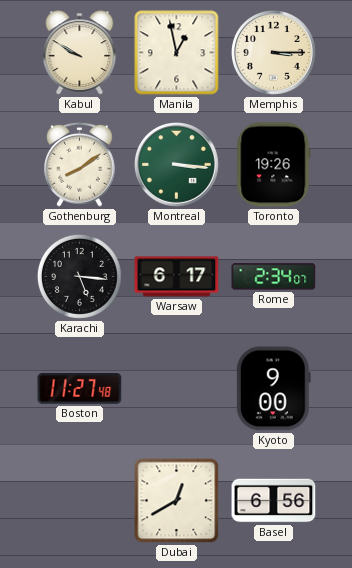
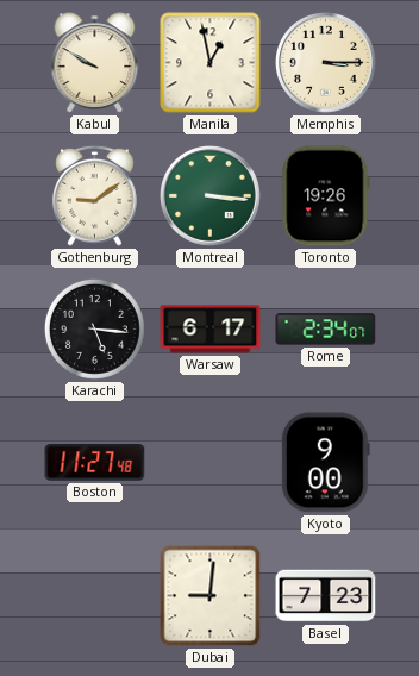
Gothenburg: 8:09 -> 9:09 (95, 195)
Dubai: 12:40 -> 9:01 (211, 596)
Basel: 6:56 -> 7:23 (326, 596)
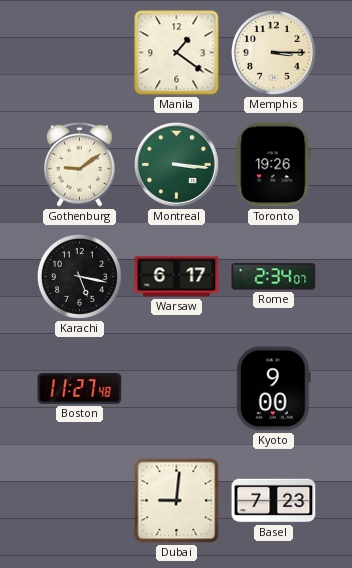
Kabul: 9:50 -> none (95, 63)
Manila: 12:58 -> 1:21 (177, 53)
Karachi: 5:16 -> 5:17 (79, 276)
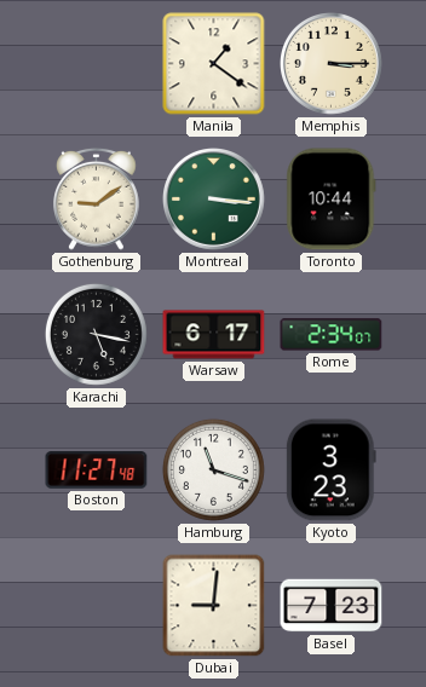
Toronto: 19:26 -> 10:44 (332, 200)
Hamburg: none -> 11:18 (213, 469)
Kyoto: 9:00 -> 3:23 (330, 470)
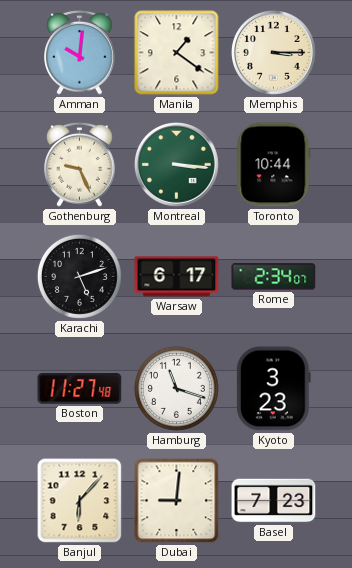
Amman: none -> 10:01 (80, 52)
Gothenburg: 9:09 -> 9:26 (80, 164)
Karachi: 5:17 -> 5:12 (79, 276)
Banjul: none -> 6:07 (80, 501)
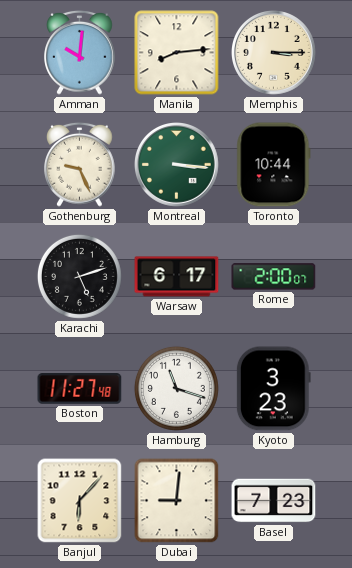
Manila: 1:21 -> 8:14 (177, 53)
Rome: 2:34 -> 2:00 (274, 277)
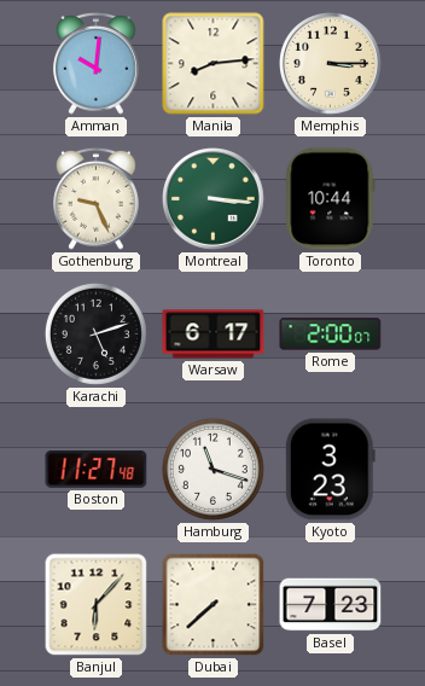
Dubai: 9:01 -> 7:38 (214, 605)
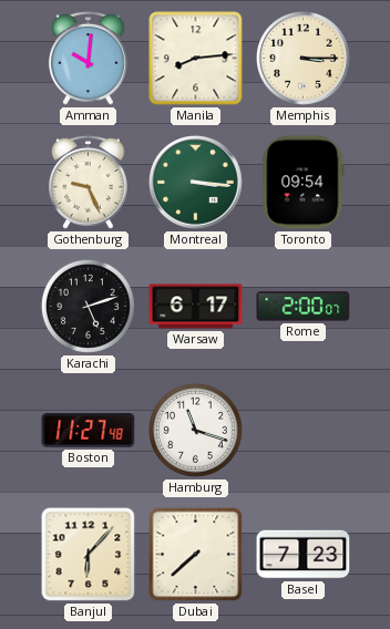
Toronto: 10:44 -> 09:54 (304, 183)
Kyoto: 3:23 -> none (330, 470)
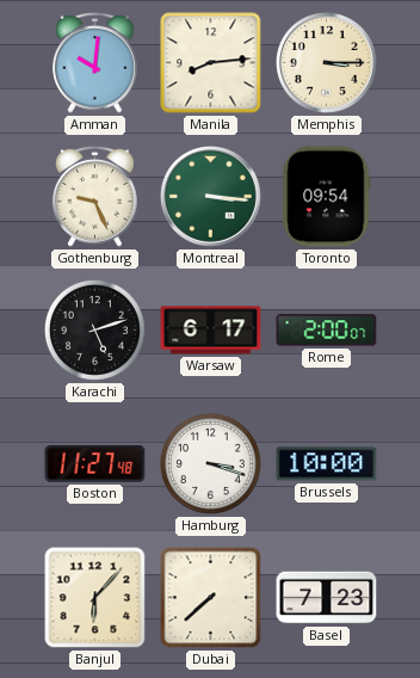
Hamburg: 11:18 -> 3:18 (210, 463)
Brussels: none -> 10:00 (327, 464)
